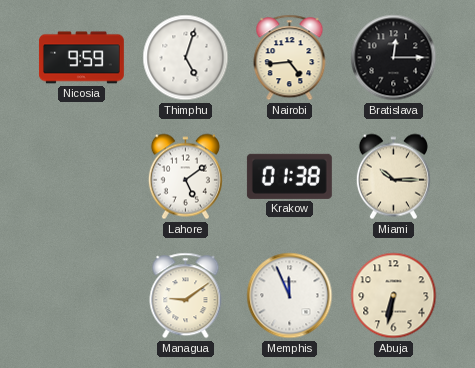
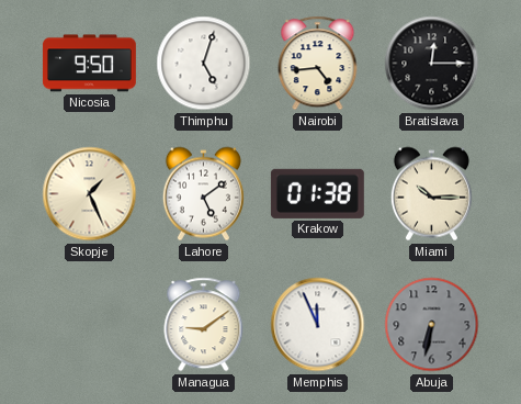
Nicosia: 9:59 -> 9:50 (89, 64)
Skopje: none -> 1:26 (90, 194)
Abuja dial: cream -> grey (432, 325)
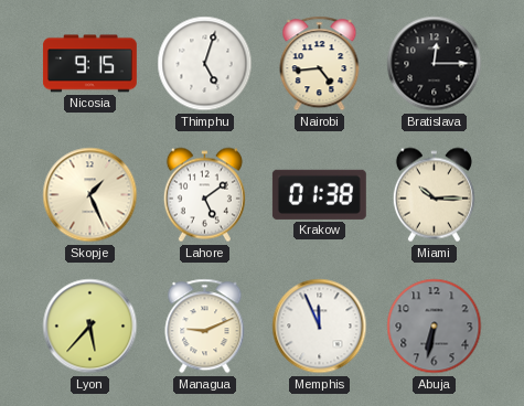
Nicosia: 9:50 -> 9:15 (89, 64)
Lyon: none -> 5:37 (90, 327)
Managua: 9:09 -> 9:11 (205, 327)
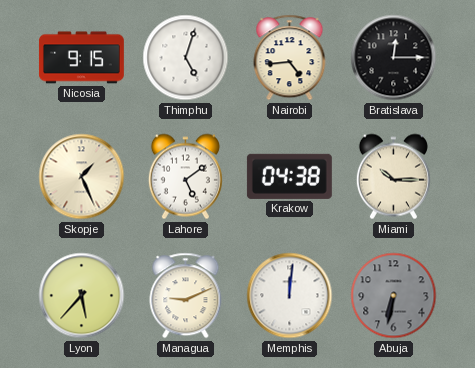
Krakow: 01:38 -> 04:38 (289, 176)
Memphis: 11:56 -> 12:01 (290, 296)
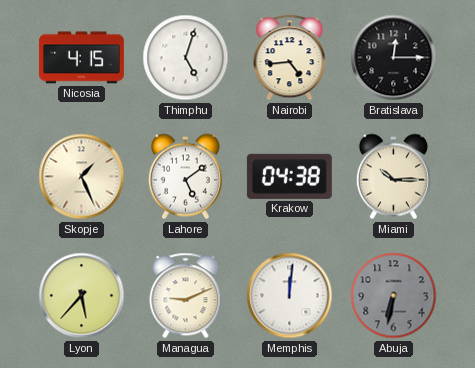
Nicosia: 9:15 -> 4:15 (81, 58)
